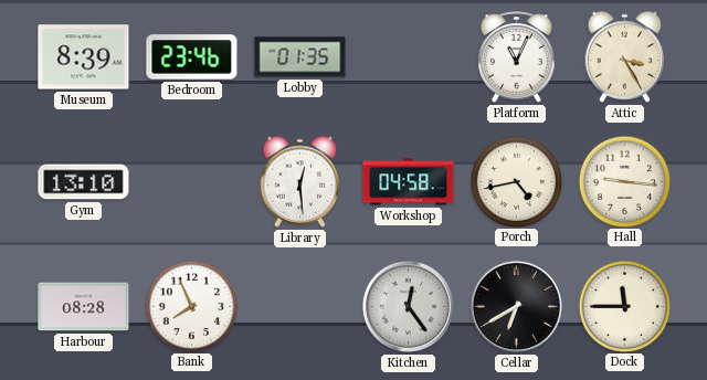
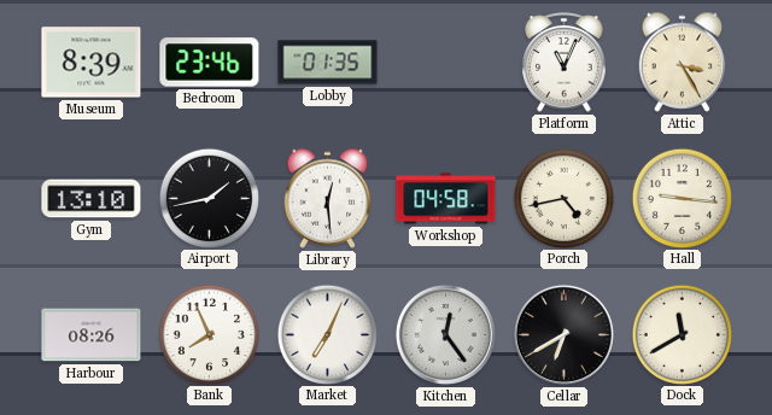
Airport: none -> 1:43 (209, 198)
Harbour: 08:28 -> 08:26 (92, 335)
Market: none -> 7:04 (327, 334)
Dock: 11:45 -> 11:40 (682, 334)
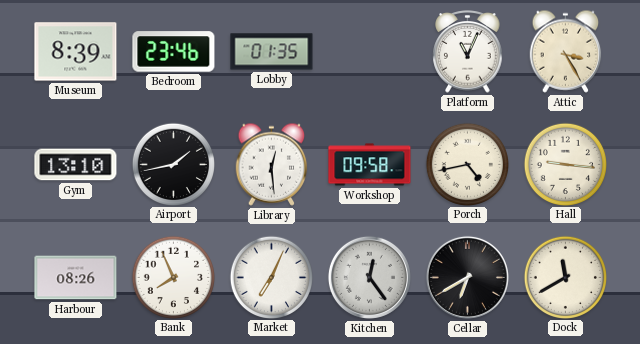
Workshop: 04:58 -> 09:58 (370, 165)
